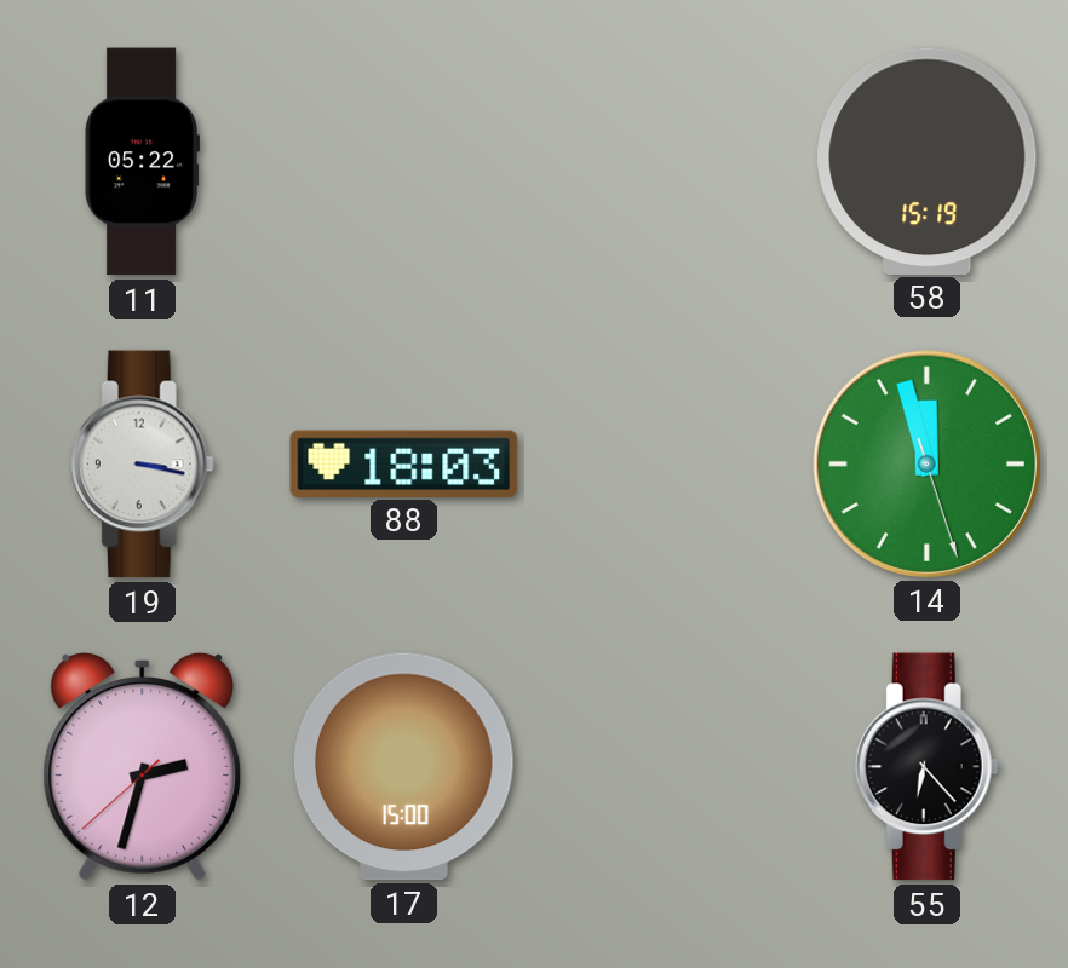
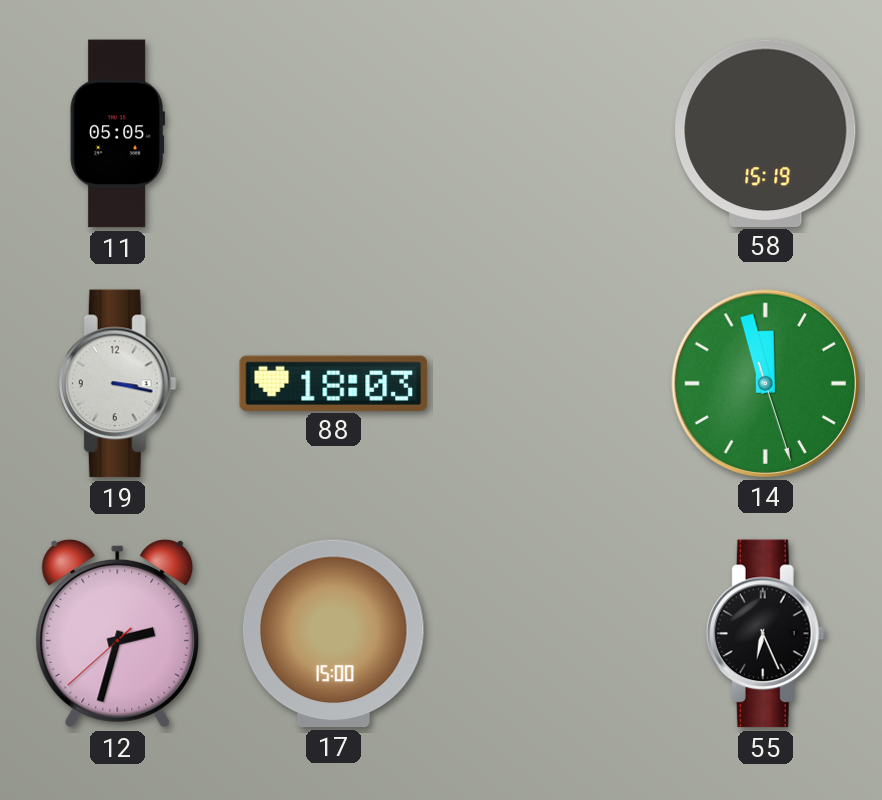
11: 05:22 -> 05:05 (117, 134)
55: 6:23 -> 6:26 (765, 634)
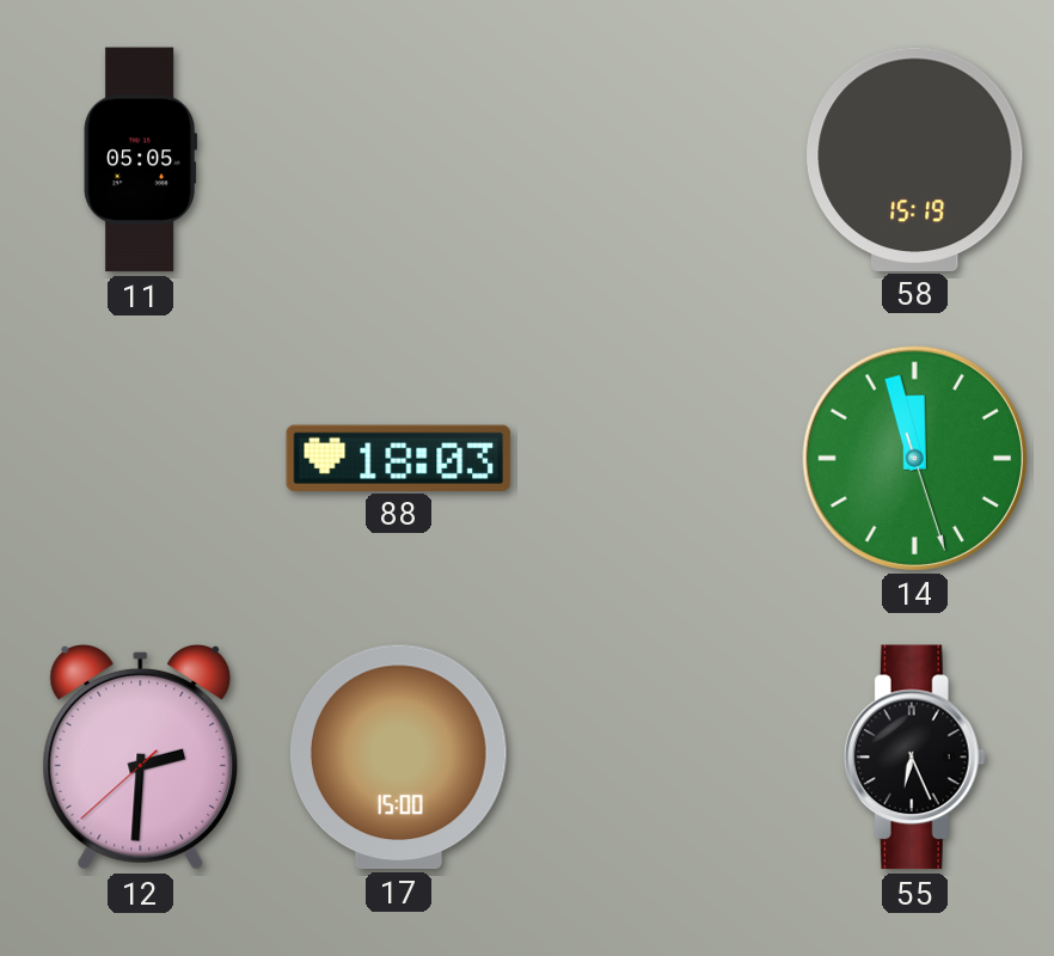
19: 3:17 -> none (117, 384)
12: 2:32 -> 2:30 (141, 756)
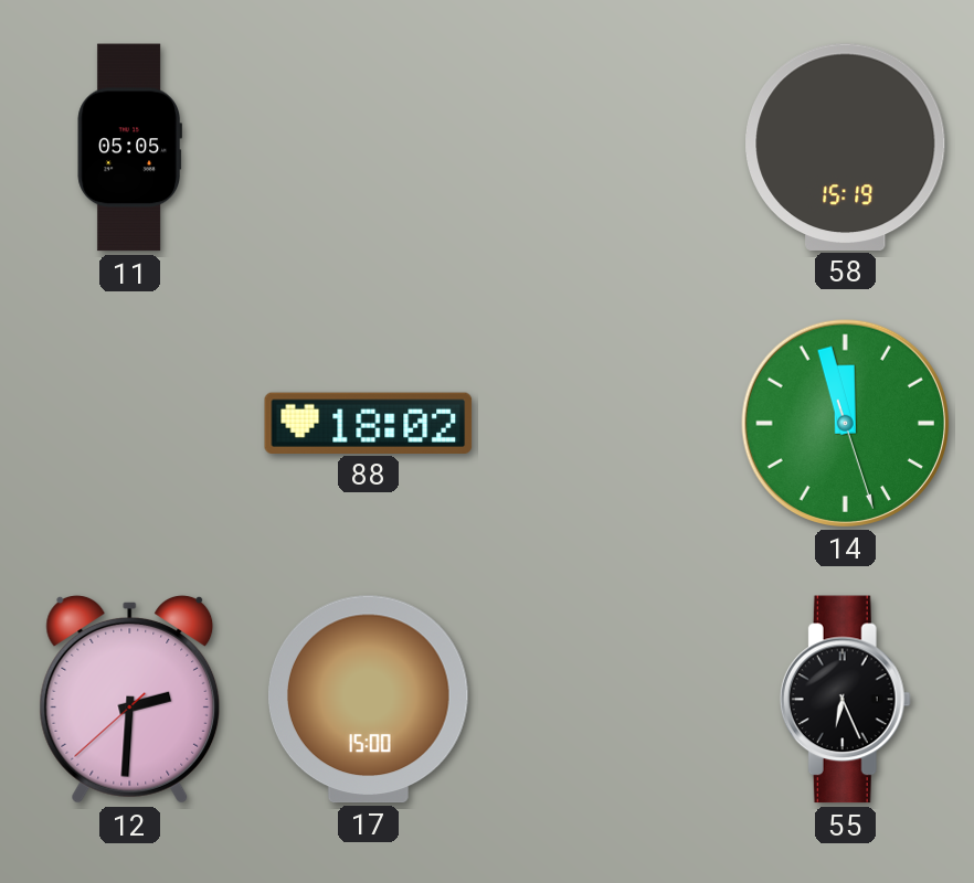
88: 18:03 -> 18:02 (369, 423)
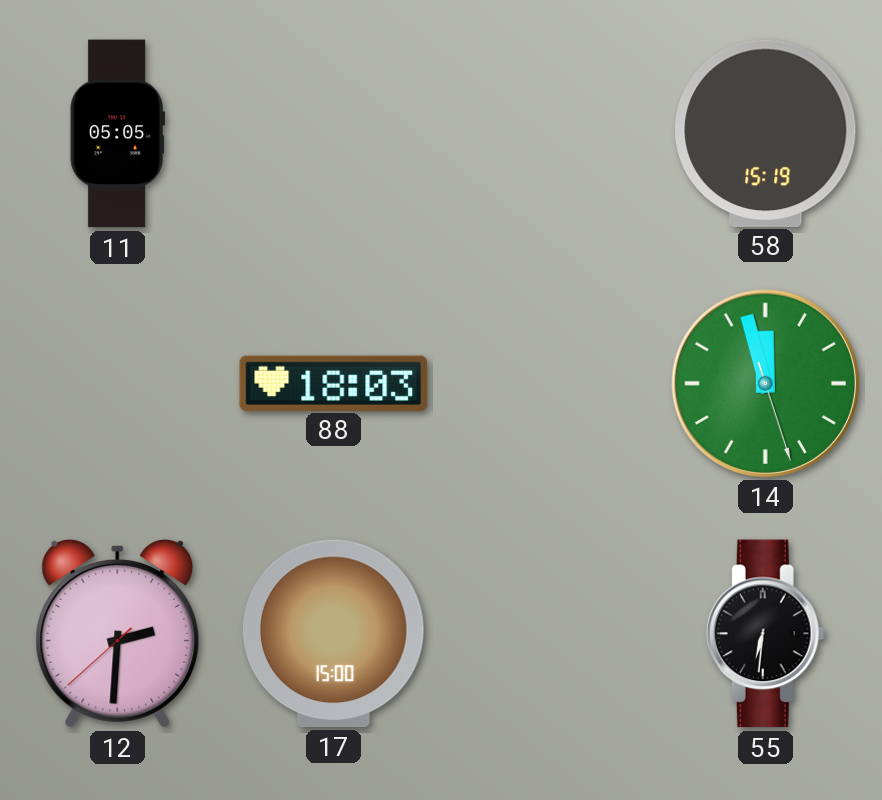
88: 18:02 -> 18:03 (334, 383)
55: 6:26 -> 6:31 (765, 634)
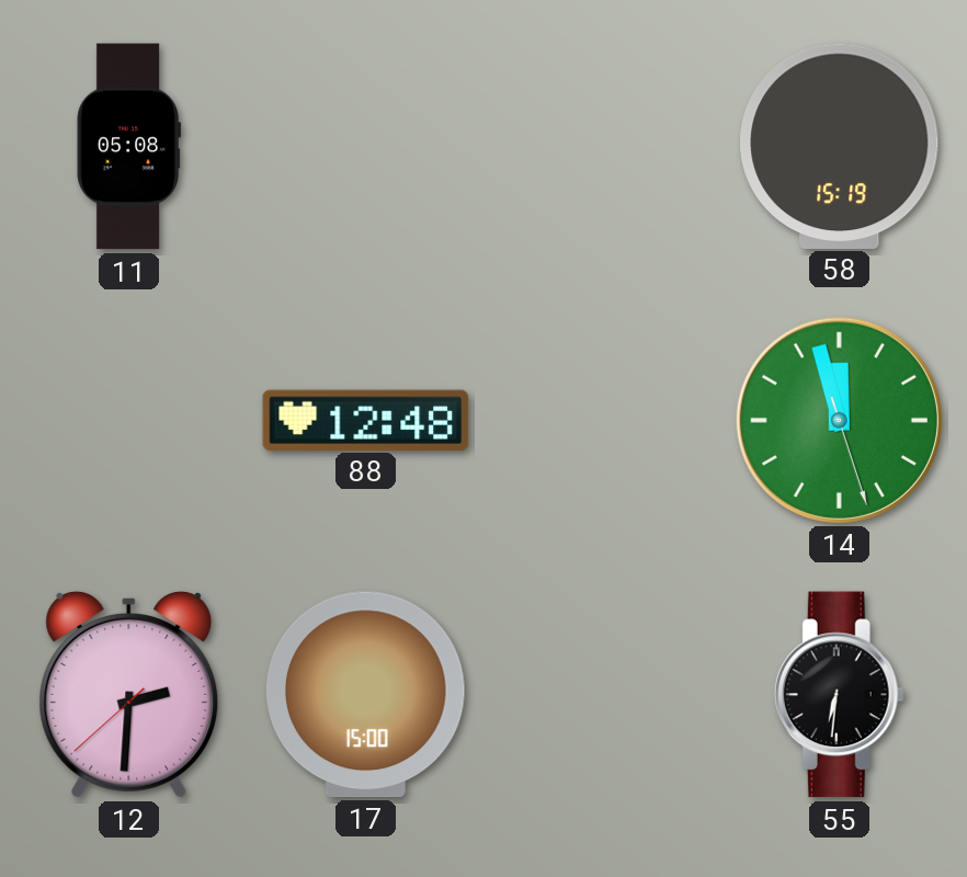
11: 05:05 -> 05:08 (128, 147)
88: 18:03 -> 12:48 (366, 420)
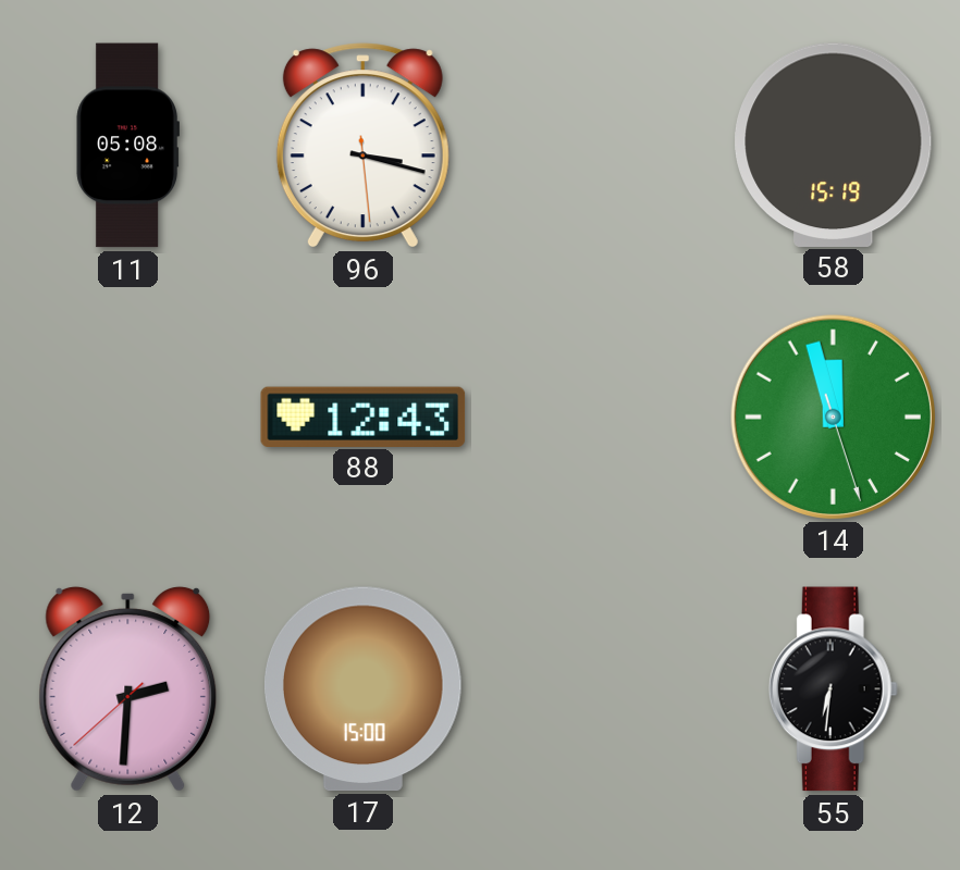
96: none -> 3:17 (362, 146)
88: 12:48 -> 12:43 (364, 417)
